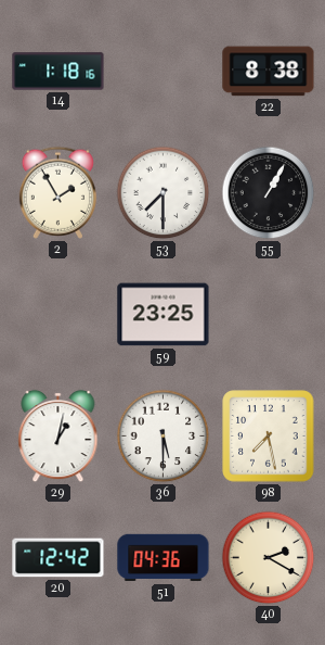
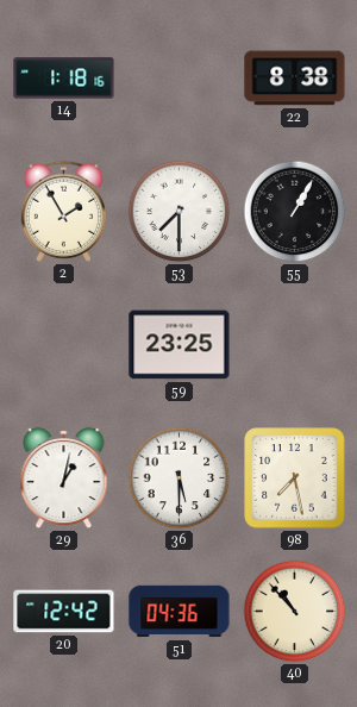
40: 2:20 -> 10:53 (295, 612)
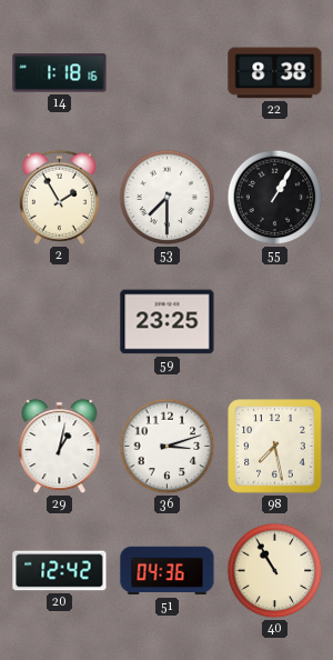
36: 5:30 -> 3:12 (168, 447)
40: 10:53 -> 10:55 (275, 571)
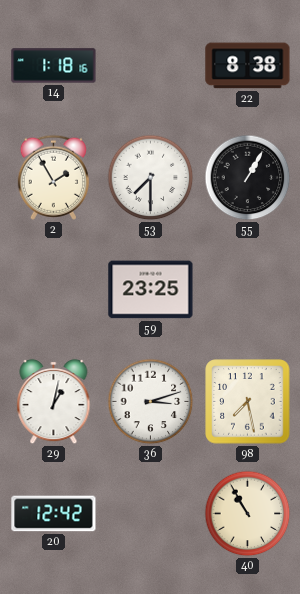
51: 04:36 -> none (168, 571)
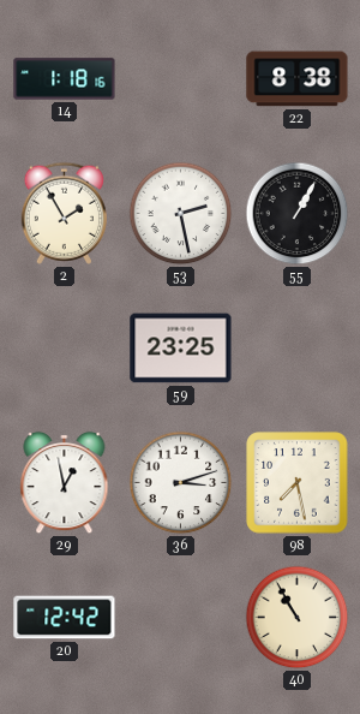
53: 7:30 -> 2:28 (181, 214)
29: 1:02 -> 12:58 (65, 483)
